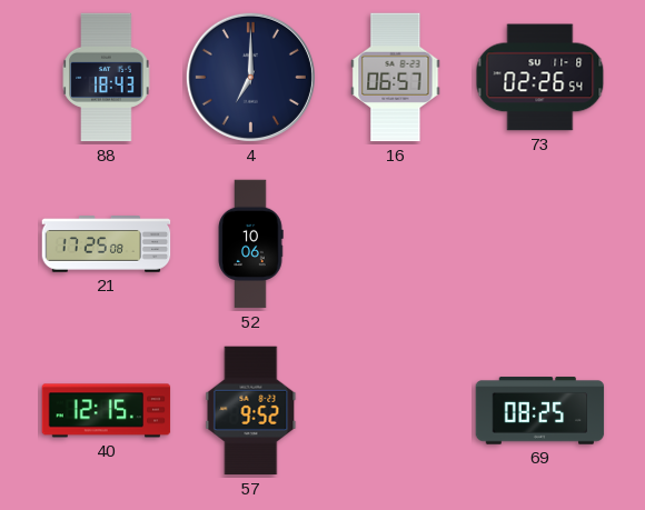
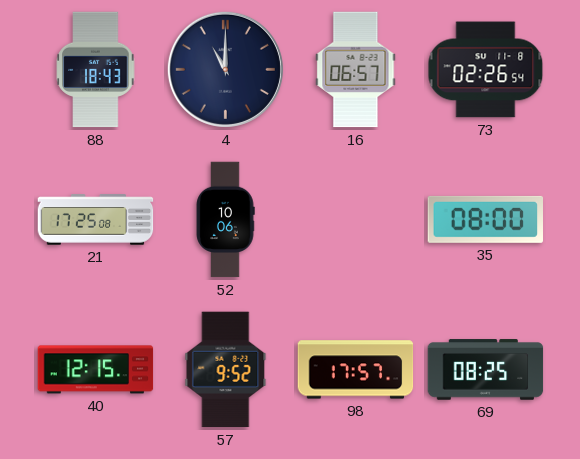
4: 7:00 -> 11:00 (225, 69)
35: none -> 08:00 (486, 219)
98: none -> 17:57 (356, 370)
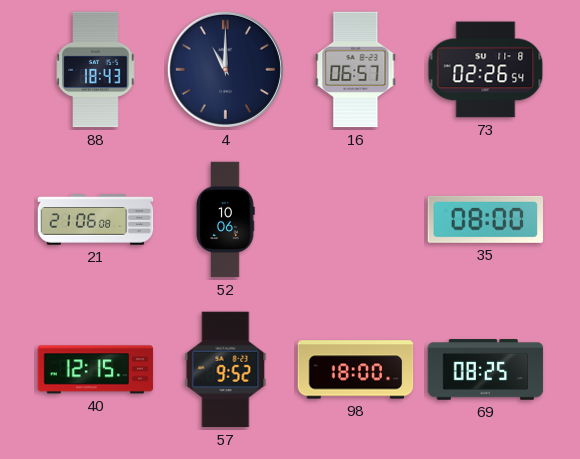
21: 17:25 -> 21:06 (96, 220)
98: 17:57 -> 18:00 (356, 370)
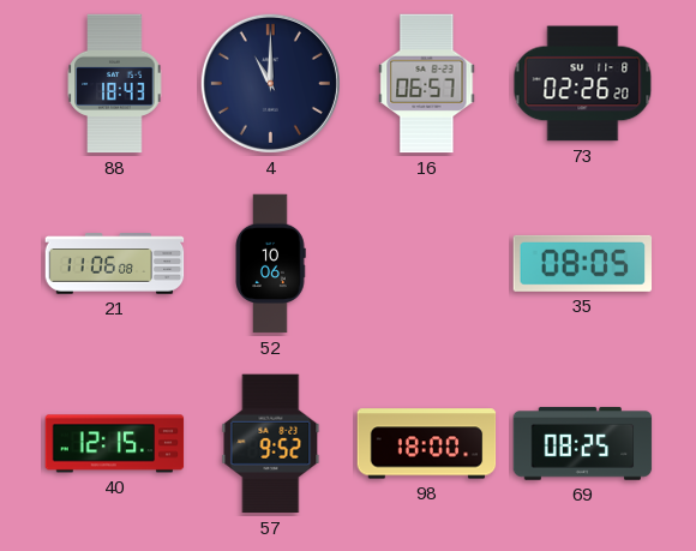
73: 02:26:54 -> 02:26:20 (583, 84)
21: 21:06 -> 11:06 (115, 264)
35: 08:00 -> 08:05 (583, 263)
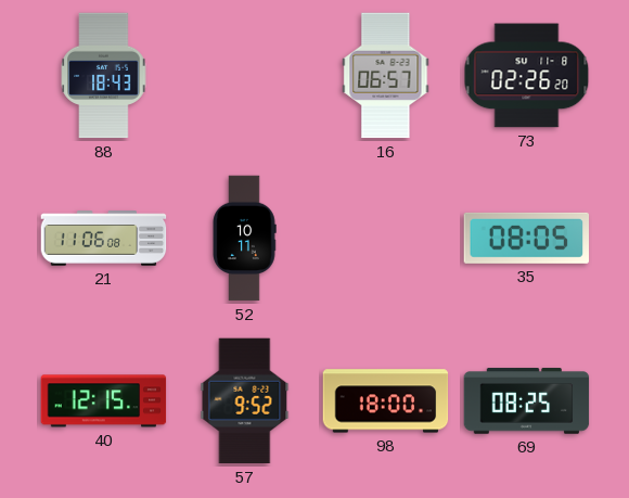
4: 11:00 -> none (270, 83)
52: 10:06 -> 10:11 (244, 239)
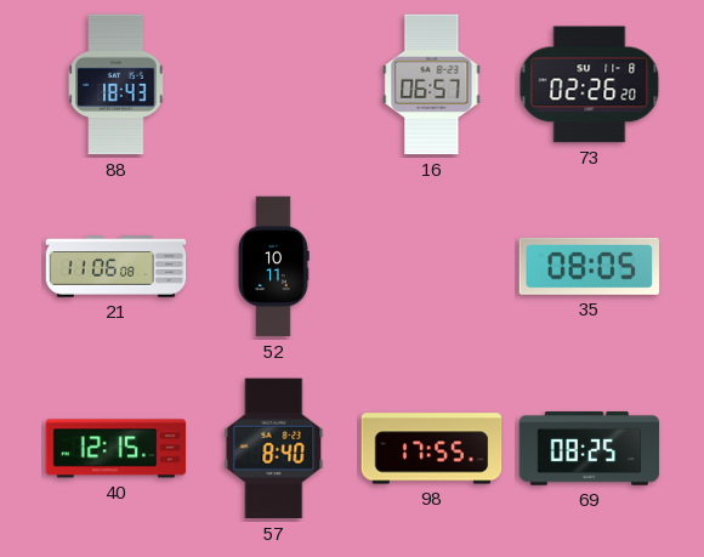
57: 9:52 -> 8:40 (274, 449)
98: 18:00 -> 17:55 (432, 449)
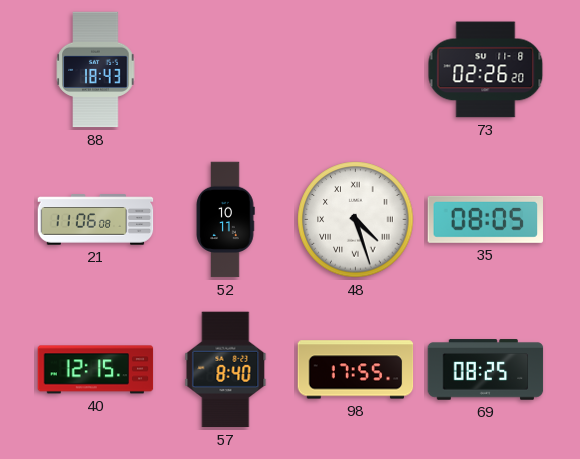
16: 06:57 -> none (432, 85)
48: none -> 4:27 (356, 220)
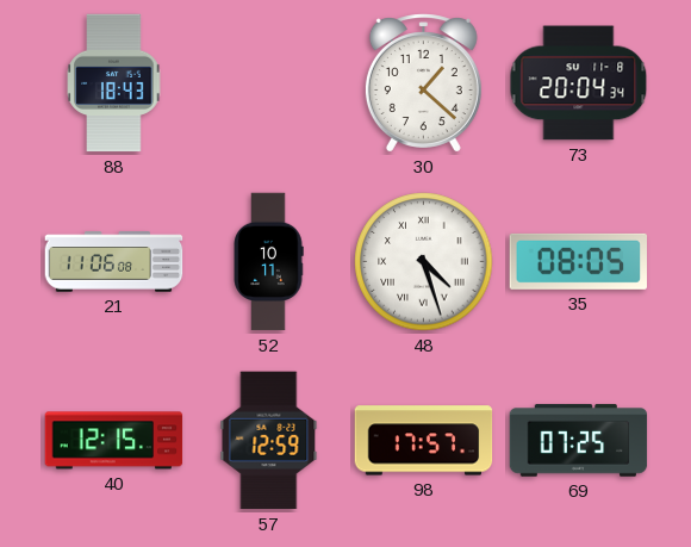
30: none -> 1:22 (423, 83)
73: 02:26 -> 20:04 (579, 83)
57: 8:40 -> 12:59 (269, 441)
98: 17:55 -> 17:57 (424, 441)
69: 08:25 -> 07:25 (579, 441)
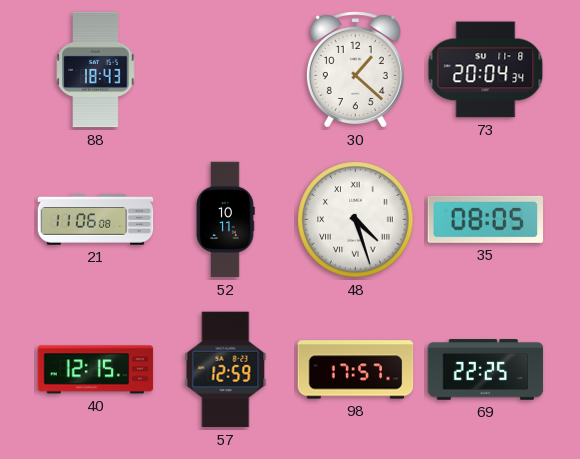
69: 07:25 -> 22:25 (486, 370)
